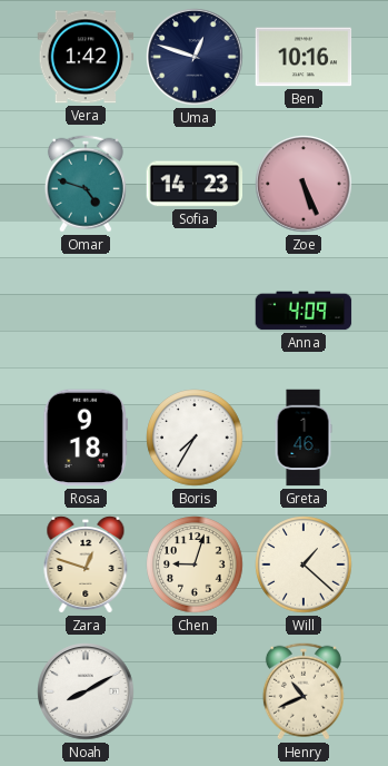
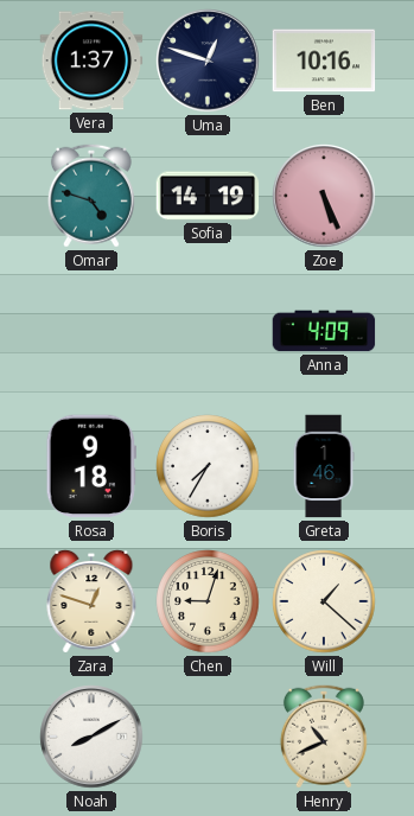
Vera: 1:42 -> 1:37 (91, 60)
Sofia: 14:23 -> 14:19 (208, 196)
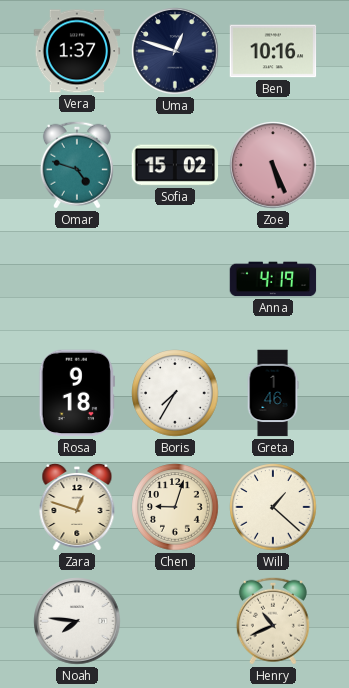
Sofia: 14:19 -> 15:02 (175, 165)
Anna: 4:09 -> 4:19 (273, 279)
Noah: 8:10 -> 7:46 (77, 621)
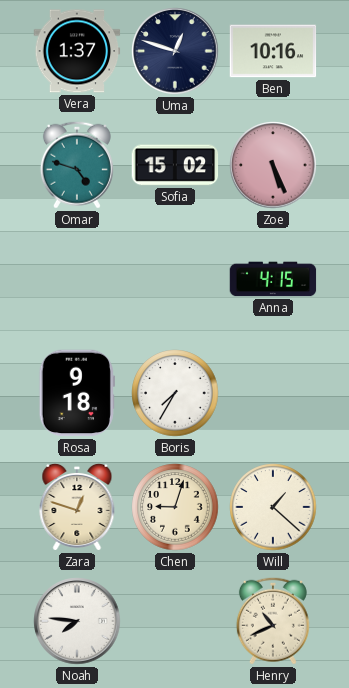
Anna: 4:19 -> 4:15 (273, 279)
Greta: 1:46 -> none (273, 393)
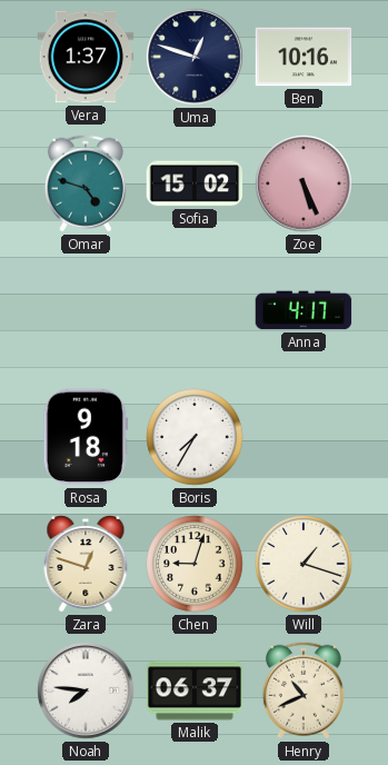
Anna: 4:15 -> 4:17 (304, 310)
Will: 1:22 -> 1:18 (304, 564)
Malik: none -> 06:37 (195, 691)
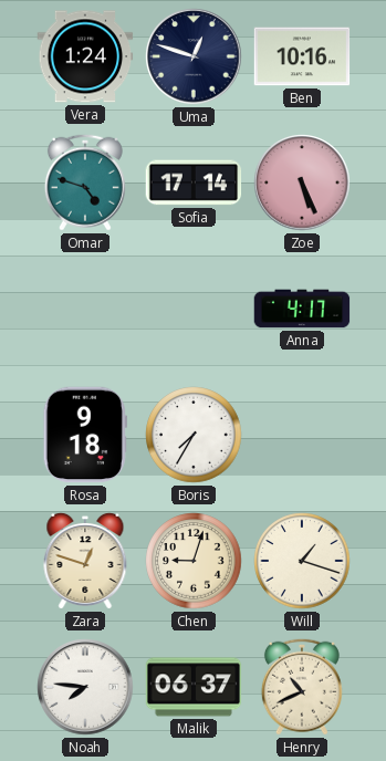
Vera: 1:37 -> 1:24 (85, 56)
Sofia: 15:02 -> 17:14 (194, 183)
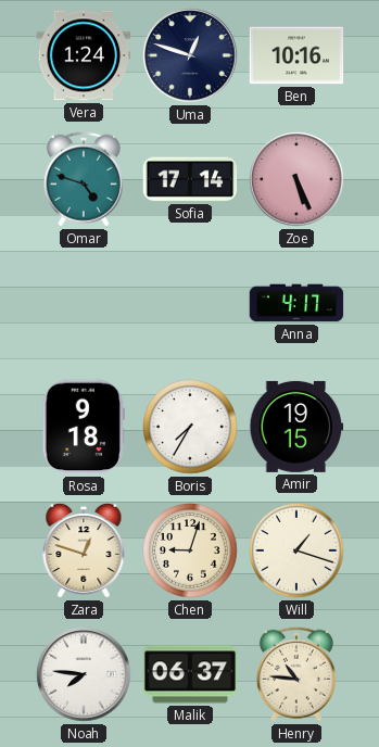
Amir: none -> 19:15 (296, 427)
Henry: 10:41 -> 10:46 (296, 674)
